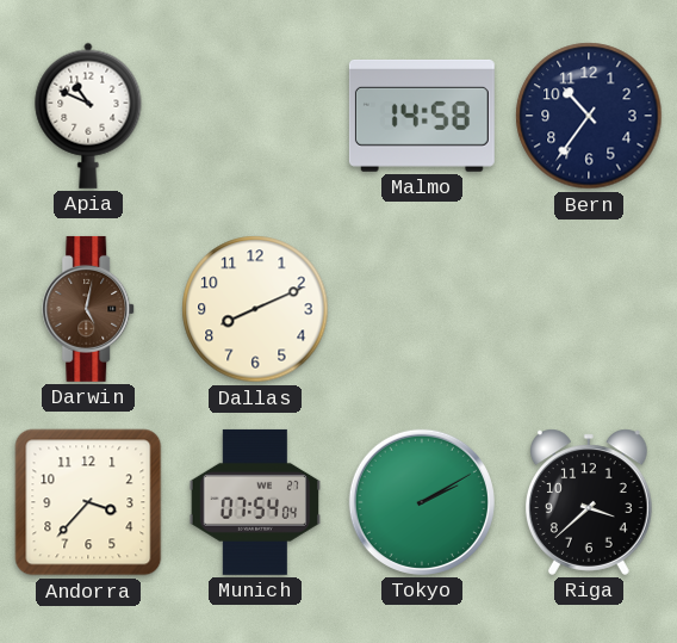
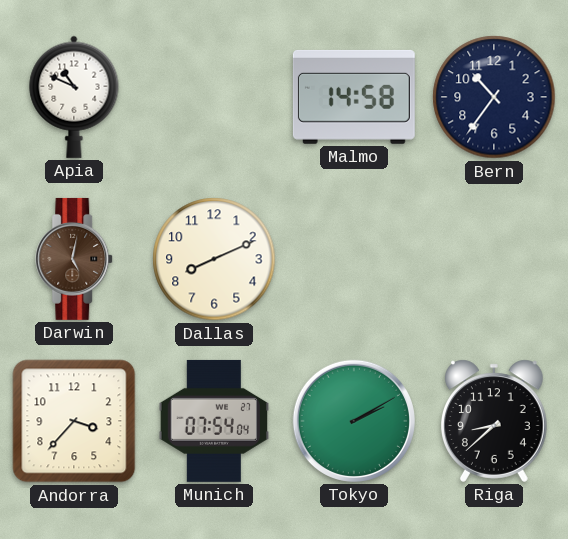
Riga: 3:38 -> 8:38 (494, 421)
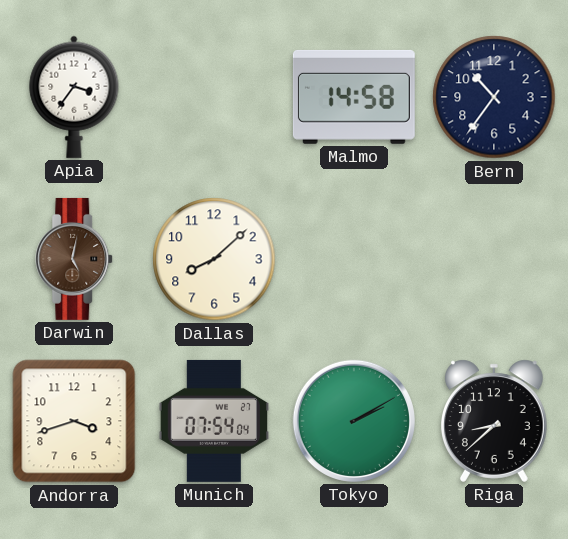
Apia: 10:49 -> 3:36 (74, 97)
Dallas: 8:11 -> 8:08 (214, 259)
Andorra: 3:37 -> 3:42 (74, 421)
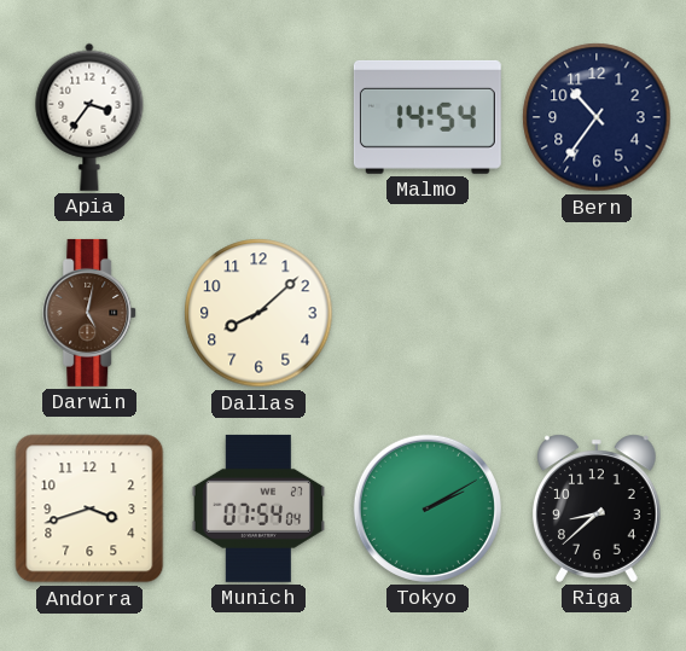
Malmo: 14:58 -> 14:54 (428, 117)
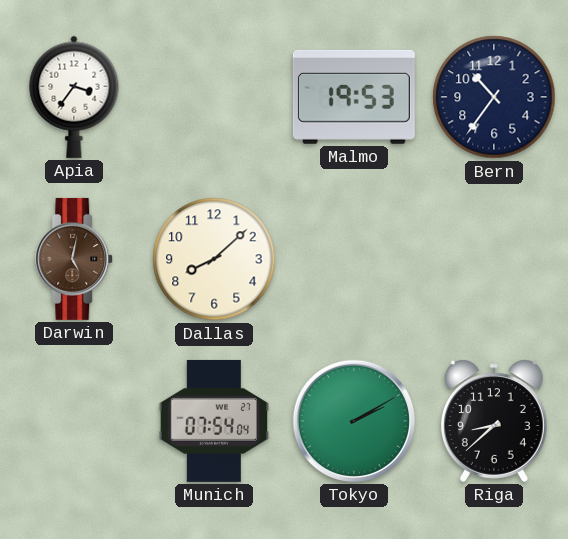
Malmo: 14:54 -> 19:53 (354, 97)
Andorra: 3:42 -> none (89, 508)
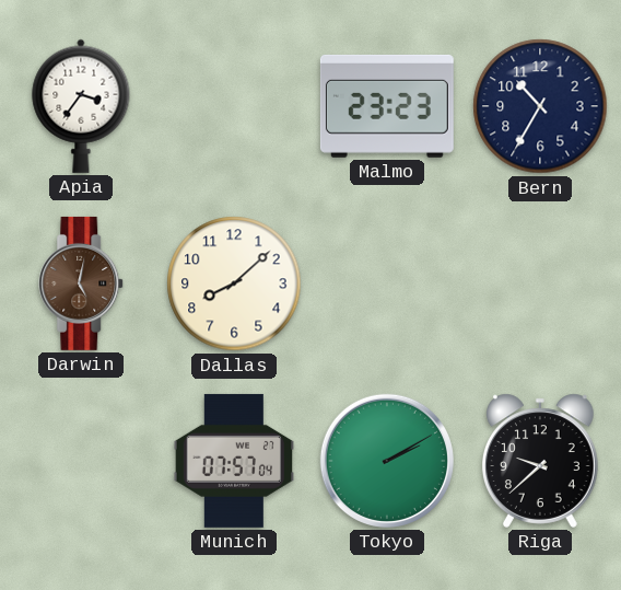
Malmo: 19:53 -> 23:23 (387, 106)
Bern: 10:36 -> 10:35 (540, 106)
Munich: 07:54 -> 07:57 (234, 461)
Riga: 8:38 -> 9:38 (540, 461)
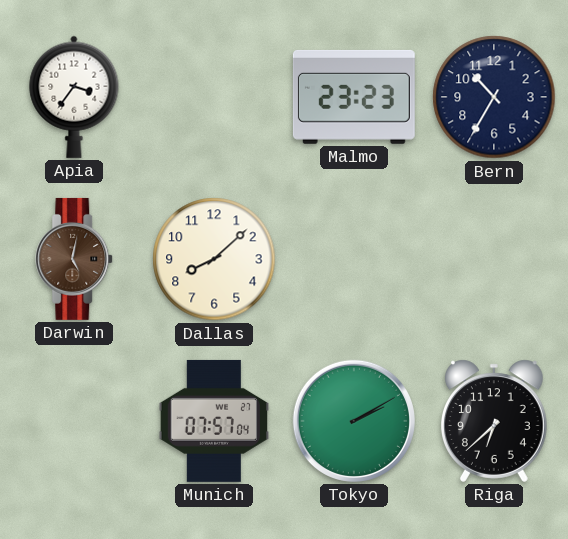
Riga: 9:38 -> 6:38 (494, 421)
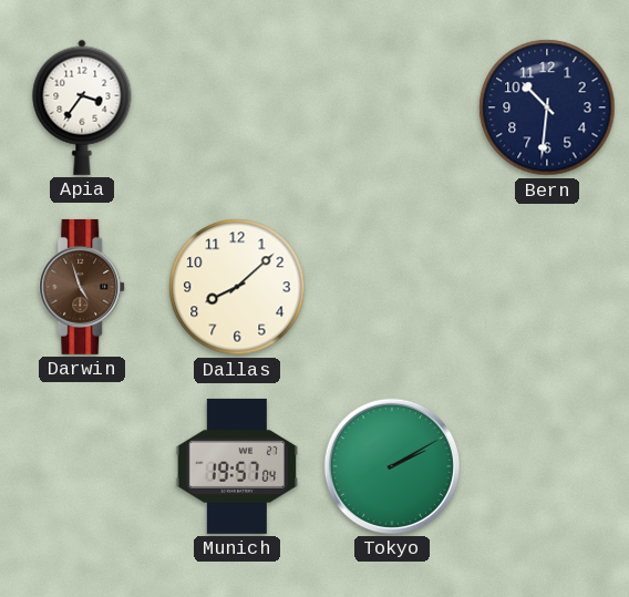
Malmo: 23:23 -> none (354, 97)
Bern: 10:35 -> 10:31 (547, 107)
Darwin: 5:02 -> 4:57 (83, 287)
Munich: 07:57 -> 19:57 (237, 466)
Riga: 6:38 -> none (494, 421)
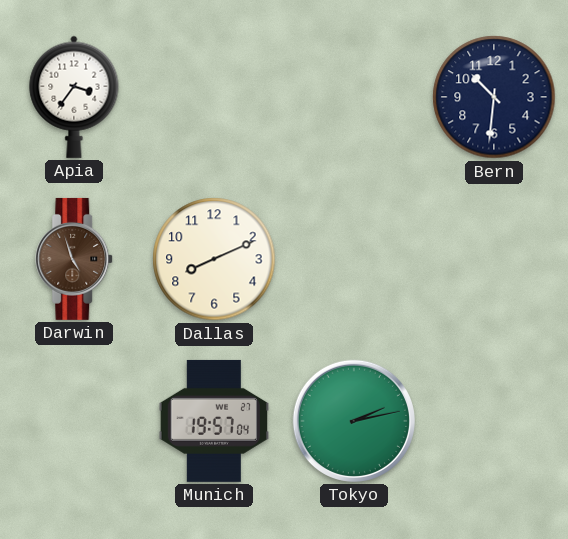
Dallas: 8:08 -> 8:11 (214, 259)
Tokyo: 2:10 -> 2:13 (354, 421)
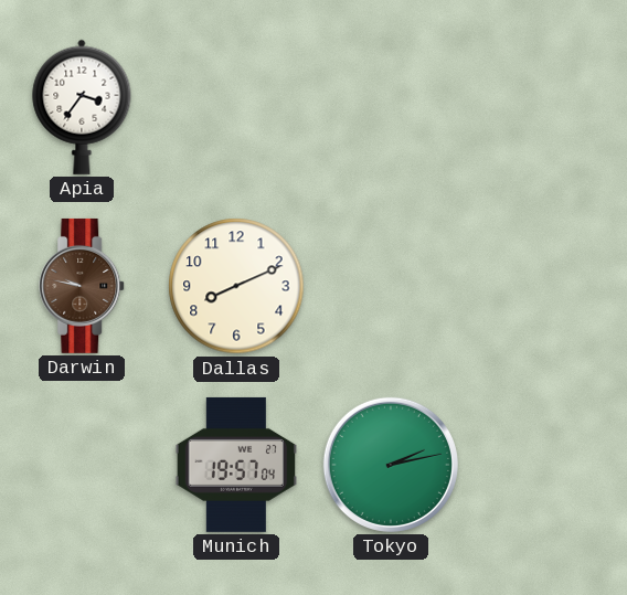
Bern: 10:31 -> none (494, 97)
Darwin: 4:57 -> 9:47 (83, 286)
